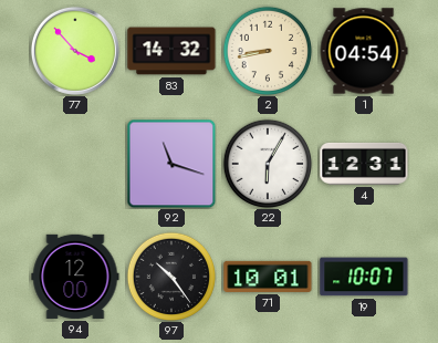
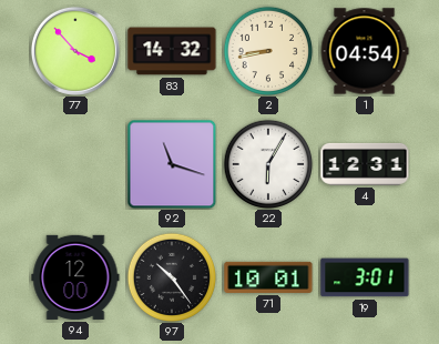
19: 10:07 -> 3:01 (365, 277)
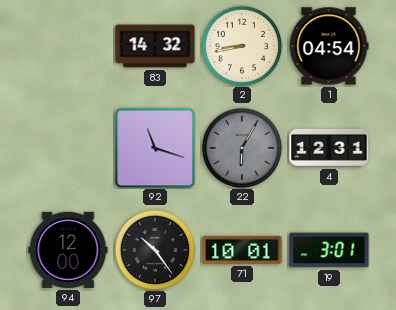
77: 3:53 -> none (75, 51)
22 dial: white -> grey (242, 148)
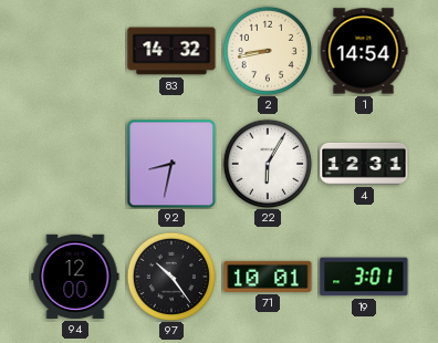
1: 04:54 -> 14:54 (364, 51)
92: 11:18 -> 8:32 (171, 164)
22 dial: grey -> white (268, 164)
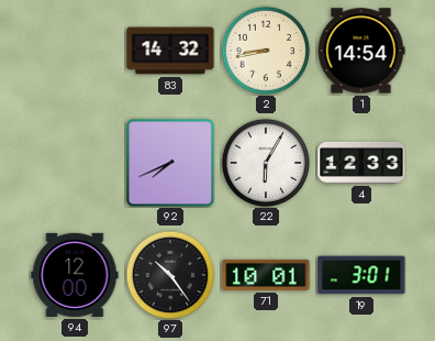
92: 8:32 -> 7:41 (170, 163)
4: 12:31 -> 12:33 (361, 163)
